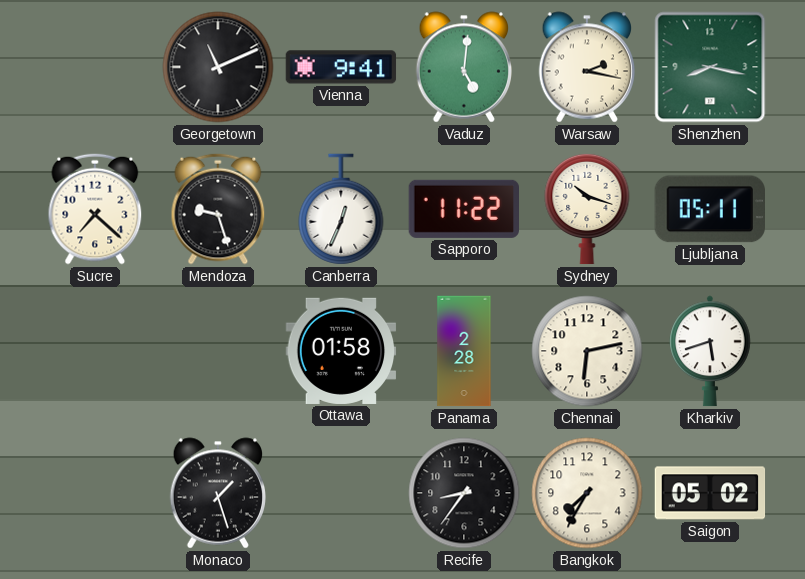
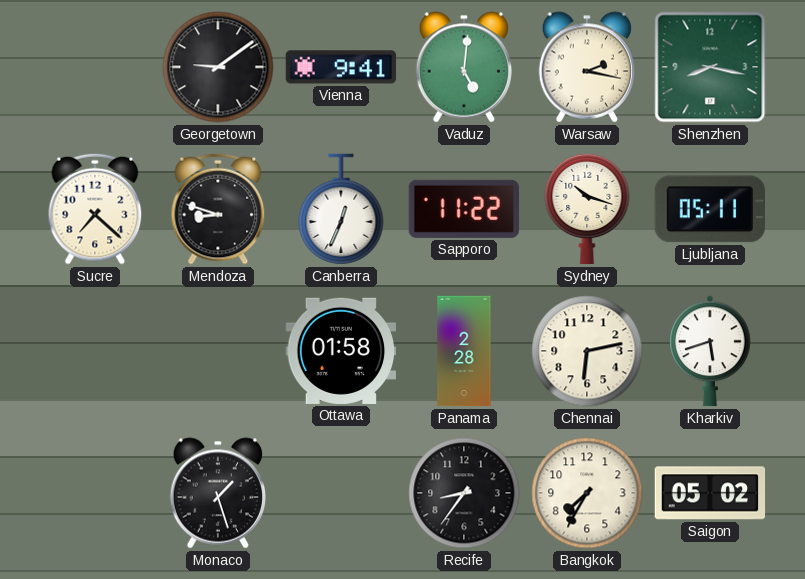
Georgetown: 11:11 -> 9:09 (218, 67)
Mendoza: 9:27 -> 8:48 (218, 209)
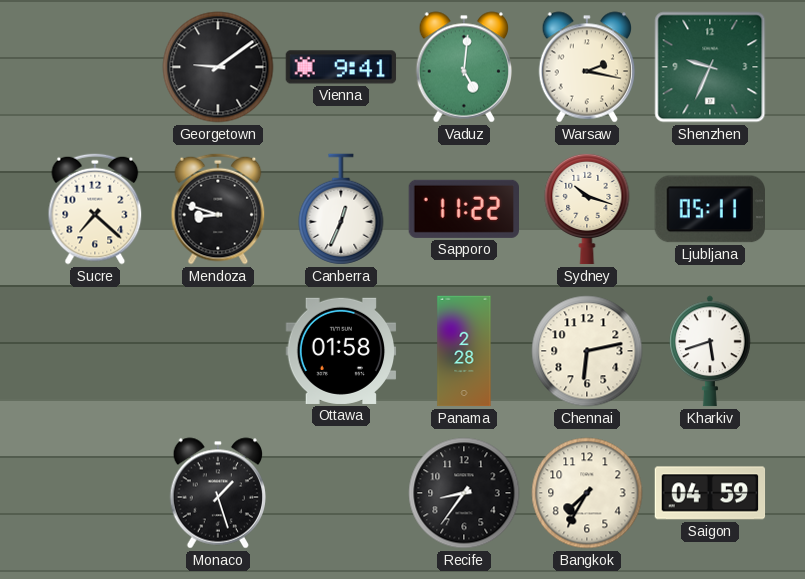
Shenzhen: 8:17 -> 9:34 (710, 67)
Saigon: 05:02 -> 04:59 (710, 493)
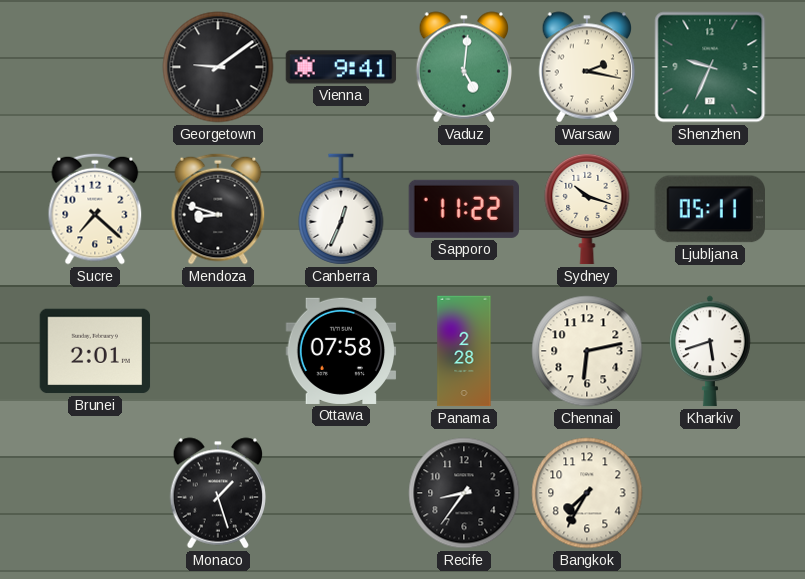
Brunei: none -> 2:01 (95, 351)
Ottawa: 01:58 -> 07:58 (341, 351)
Saigon: 04:59 -> none (710, 493)
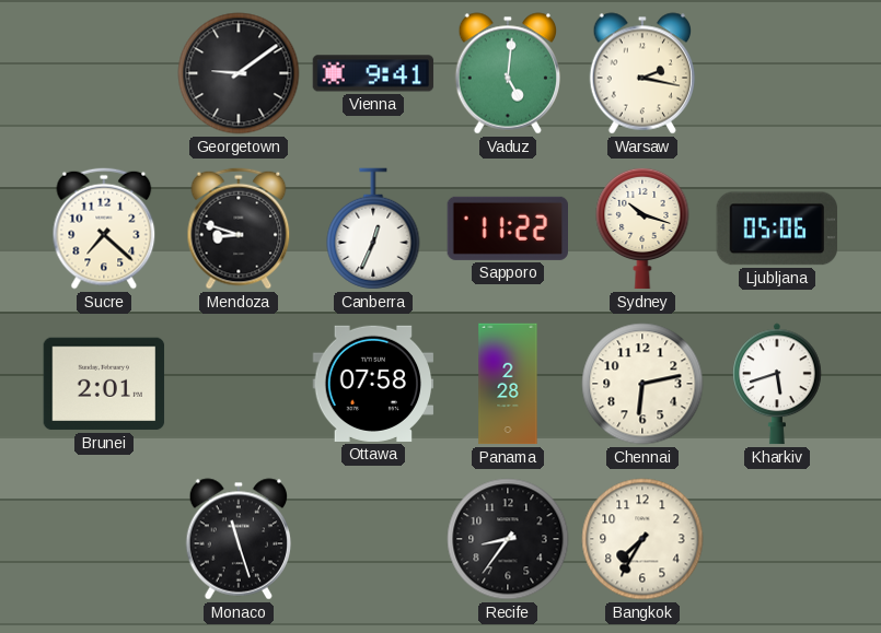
Shenzhen: 9:34 -> none (710, 67)
Ljubljana: 05:11 -> 05:06 (776, 228)
Monaco: 1:27 -> 11:27 (239, 539)
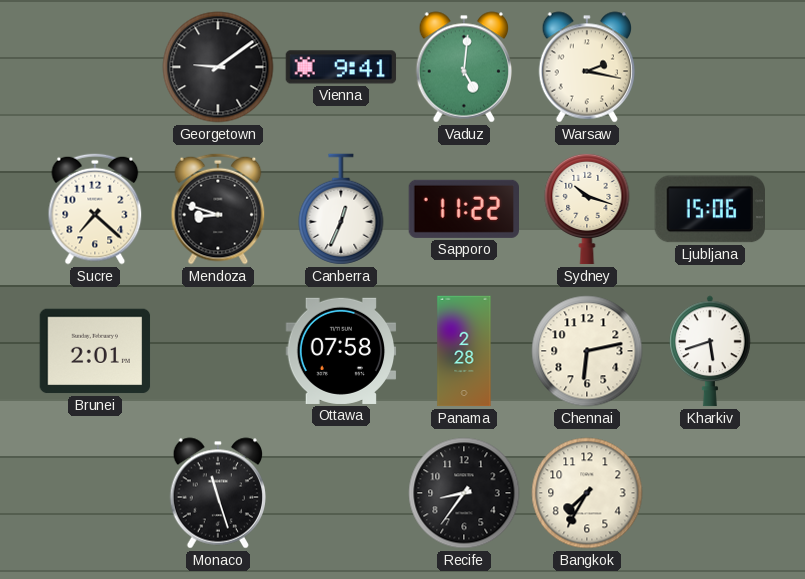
Ljubljana: 05:06 -> 15:06 (709, 209)
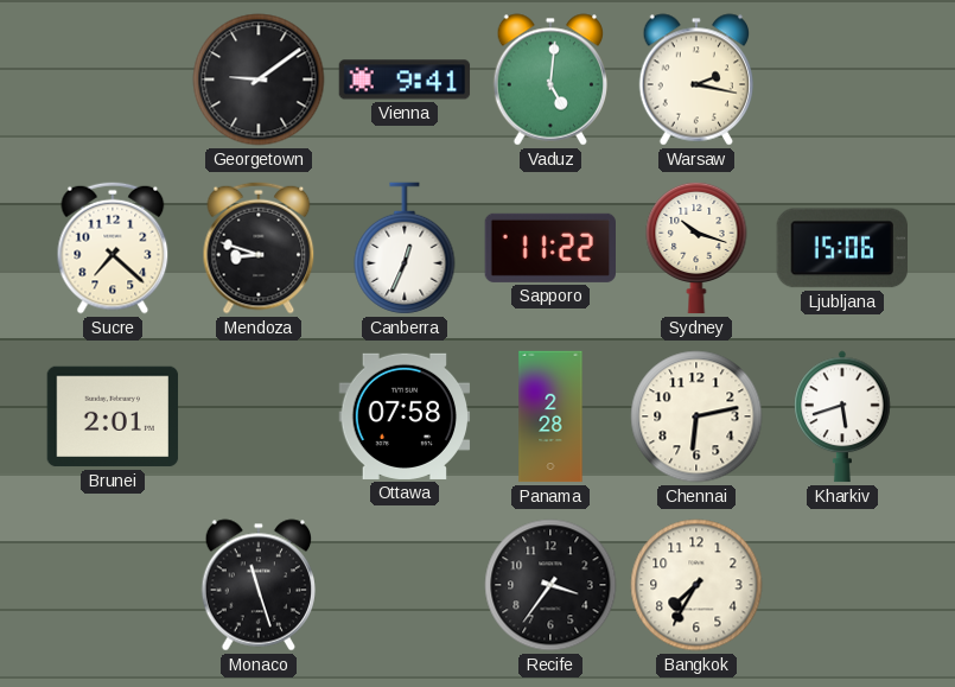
Recife: 8:36 -> 3:36 (550, 585)
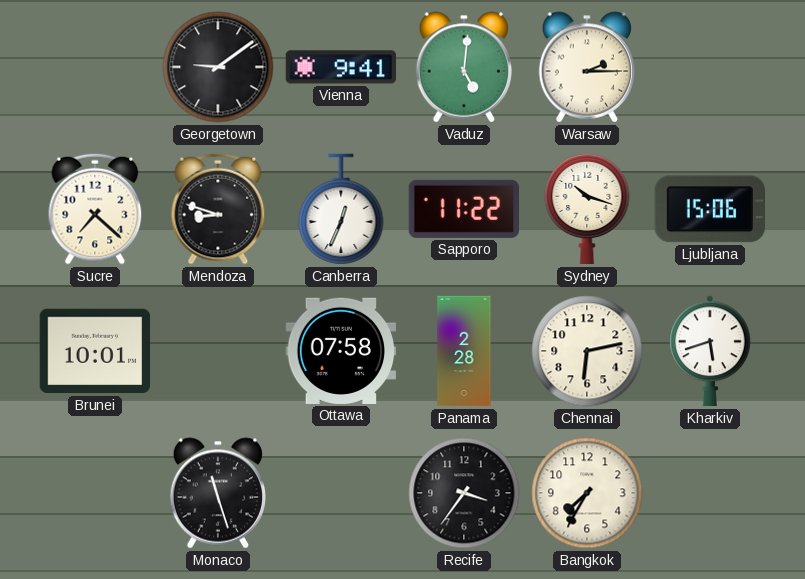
Warsaw: 2:17 -> 2:15 (587, 67)
Brunei: 2:01 -> 10:01 (95, 351)
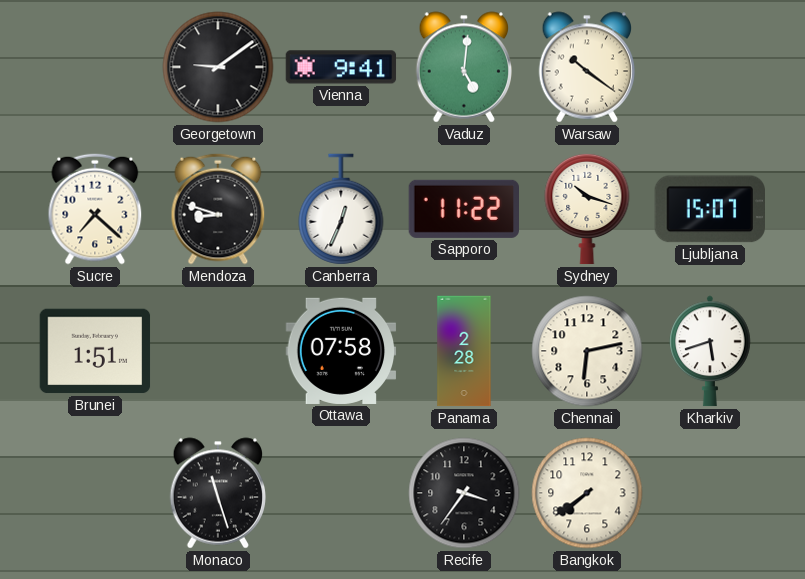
Warsaw: 2:15 -> 10:21 (587, 67)
Ljubljana: 15:06 -> 15:07 (709, 209)
Brunei: 10:01 -> 1:51 (95, 351)
Bangkok: 7:35 -> 7:39 (587, 493)
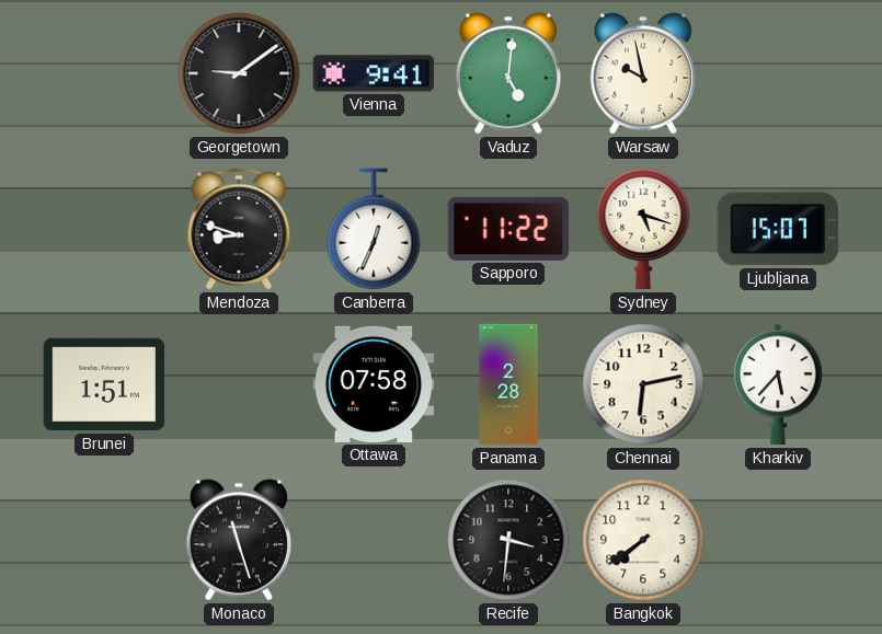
Warsaw: 10:21 -> 9:58 (643, 73)
Sucre: 7:22 -> none (95, 209)
Sydney: 10:18 -> 5:18 (643, 229)
Kharkiv: 5:42 -> 5:37 (778, 384)
Recife: 3:36 -> 3:31 (508, 540)
